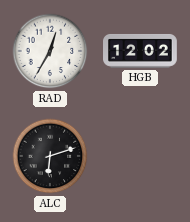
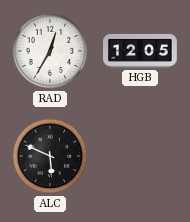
HGB: 12:02 -> 12:05 (141, 51)
ALC: 6:12 -> 5:49 (50, 156)
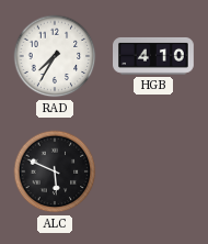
RAD: 12:35 -> 7:35 (55, 56)
HGB: 12:05 -> 4:10 (154, 56)
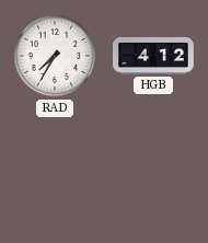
HGB: 4:10 -> 4:12 (154, 56)
ALC: 5:49 -> none (55, 171)
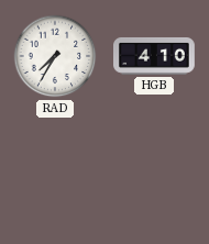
HGB: 4:12 -> 4:10 (155, 56)
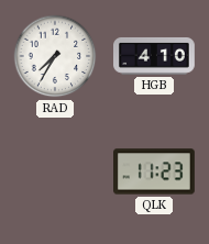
QLK: none -> 11:23 (155, 171)
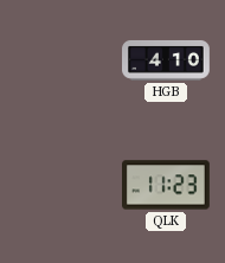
RAD: 7:35 -> none (55, 56)
